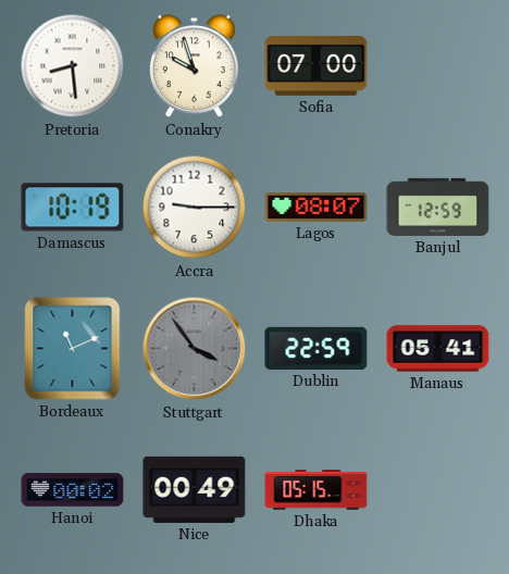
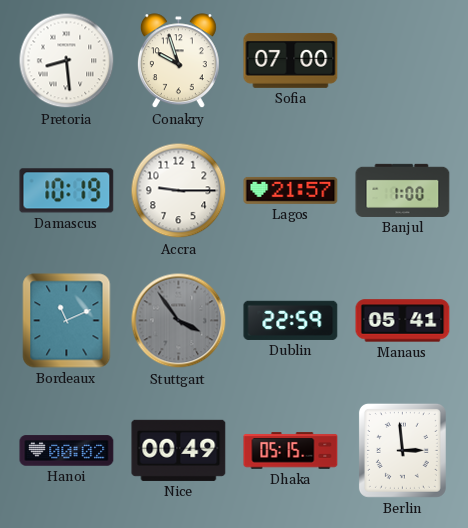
Lagos: 08:07 -> 21:57 (291, 190)
Banjul: 12:59 -> 1:00 (403, 190)
Berlin: none -> 2:59 (402, 450)
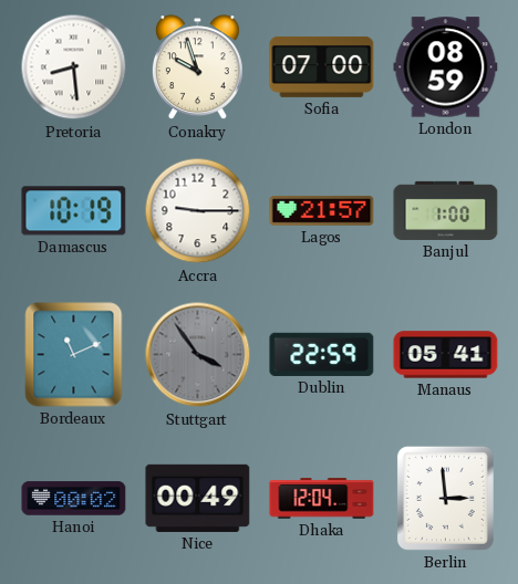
London: none -> 08:59 (446, 67)
Dhaka: 05:15 -> 12:04 (322, 499)
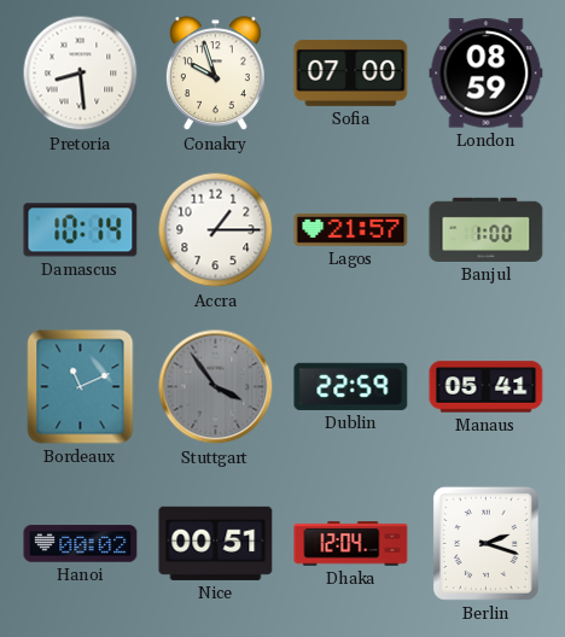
Damascus: 10:19 -> 10:14 (81, 230)
Accra: 9:15 -> 1:15 (216, 230)
Nice: 00:49 -> 00:51 (216, 543)
Berlin: 2:59 -> 2:18 (485, 543)
